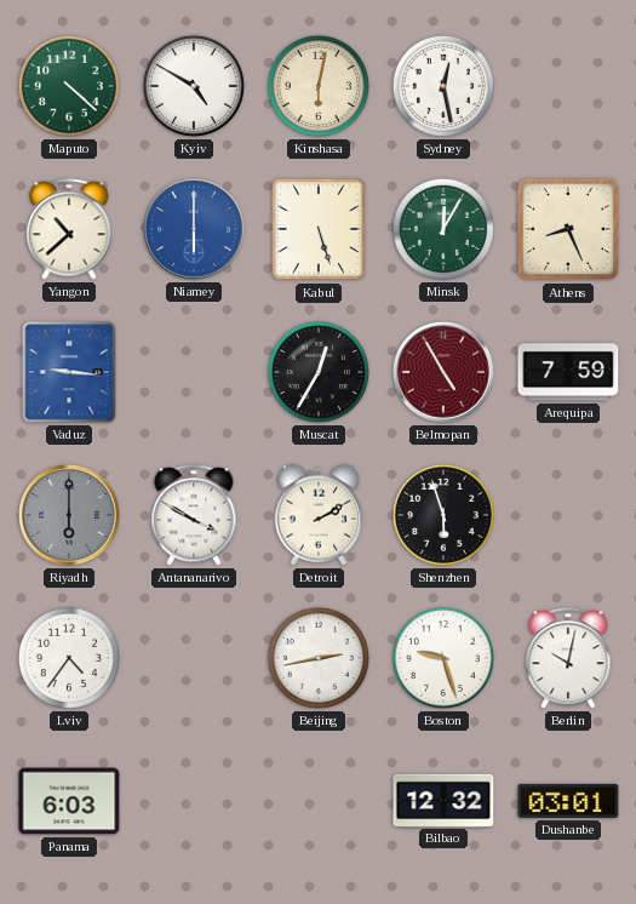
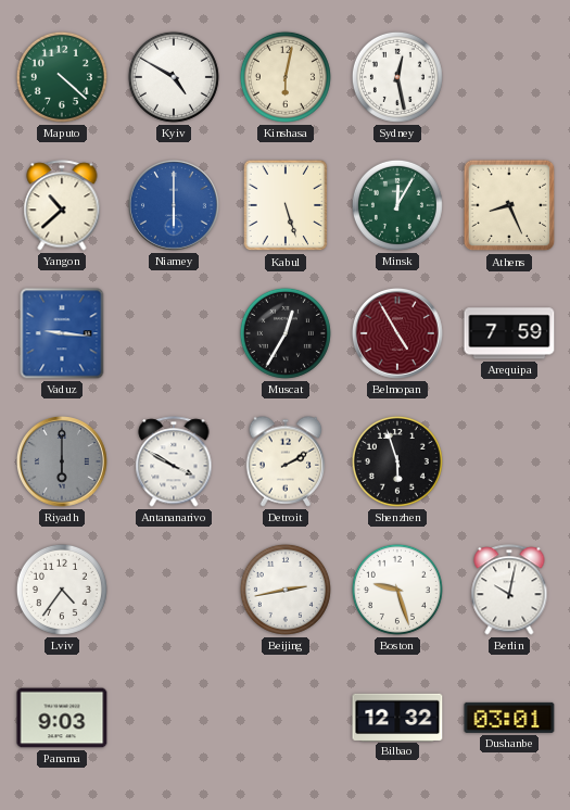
Panama: 6:03 -> 9:03 (62, 718)
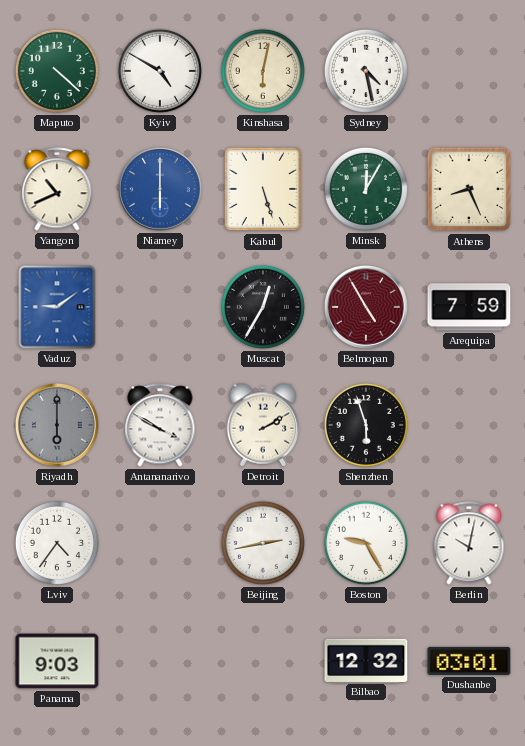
Sydney: 12:28 -> 4:28 (366, 71)
Yangon: 10:38 -> 10:41 (57, 189)
Vaduz: 9:16 -> 9:09 (57, 307)
Boston: 9:27 -> 9:25 (366, 543)
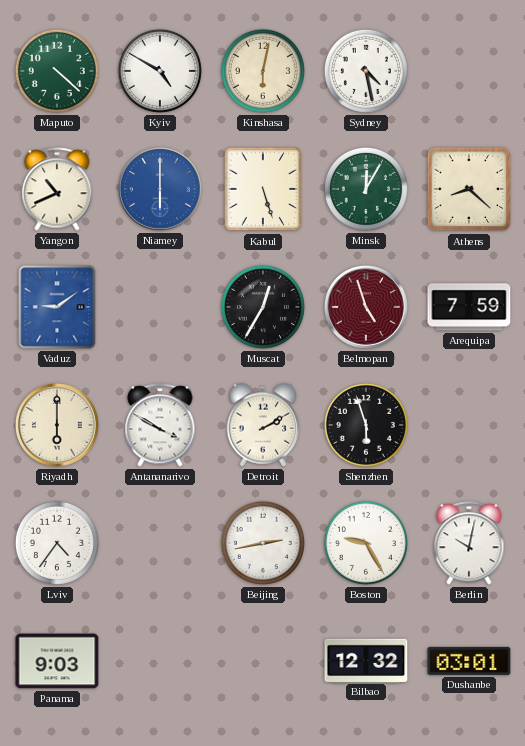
Athens: 8:26 -> 8:22 (469, 189)
Belmopan: 4:55 -> 4:57 (366, 307)
Riyadh dial: grey -> cream (57, 425)
